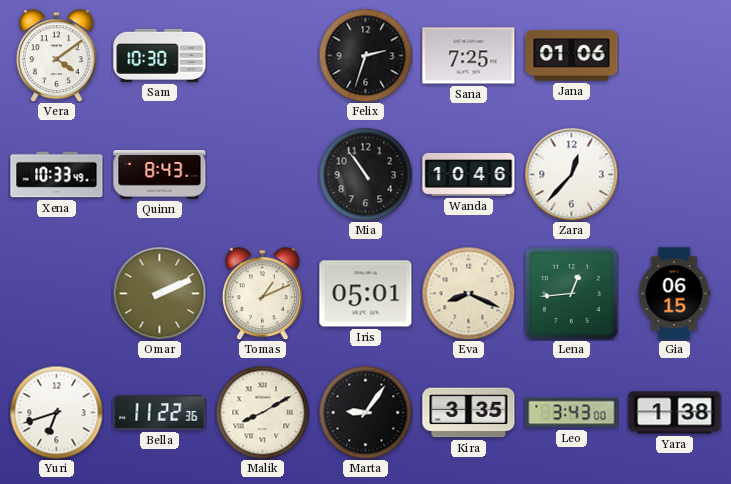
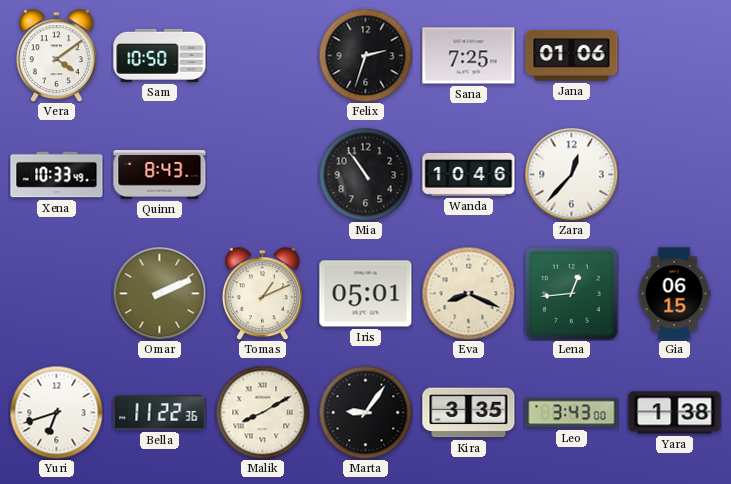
Sam: 10:30 -> 10:50 (160, 55)
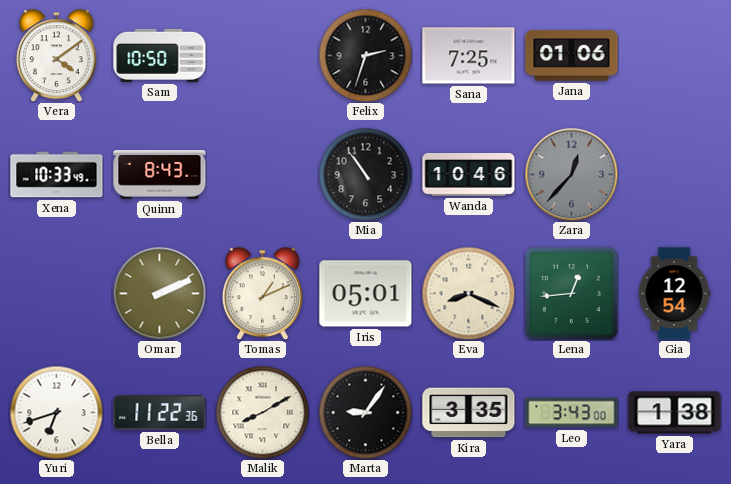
Zara dial: white -> grey (571, 174)
Gia: 06:15 -> 12:54 (674, 294)
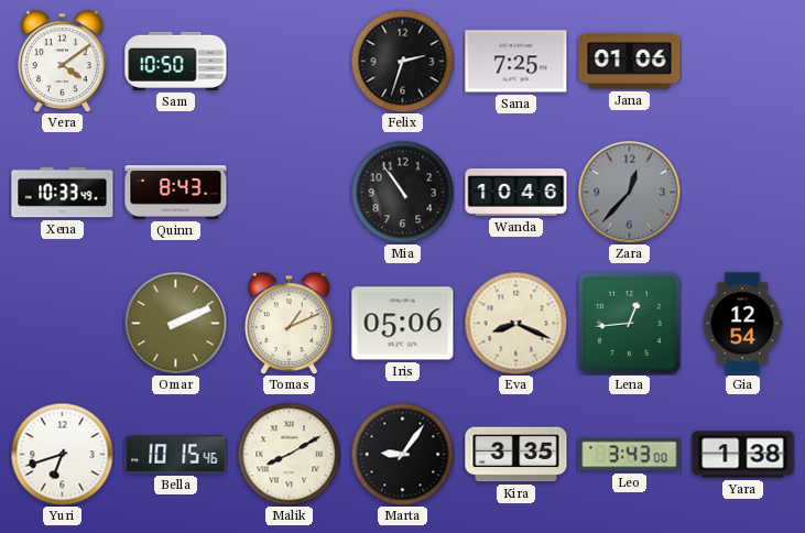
Iris: 05:01 -> 05:06 (403, 324)
Bella: 11:22 -> 10:15 (176, 455)
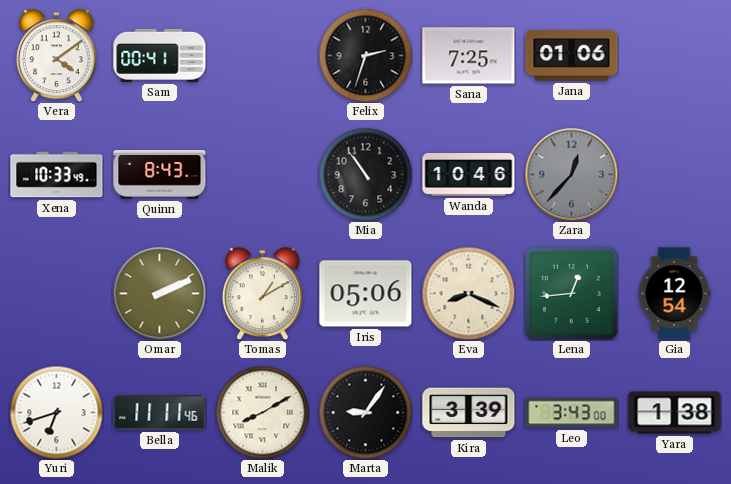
Sam: 10:50 -> 00:41 (160, 55)
Tomas: 1:11 -> 1:10 (263, 293)
Bella: 10:15 -> 11:11 (160, 413)
Kira: 3:35 -> 3:39 (469, 413)
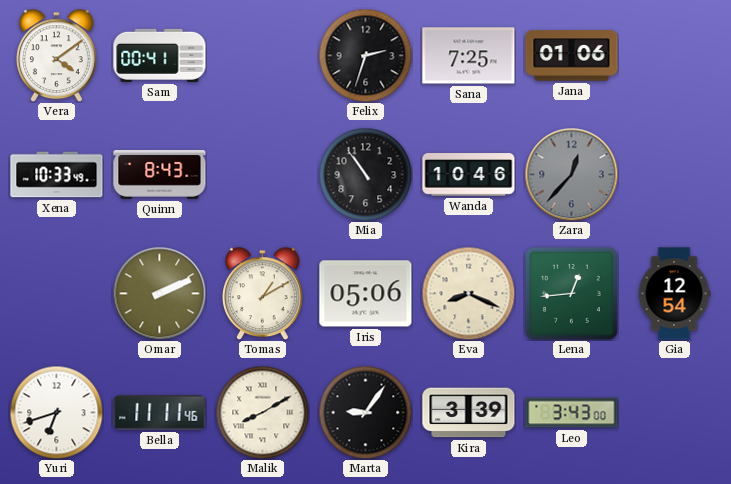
Yara: 1:38 -> none (675, 413)
